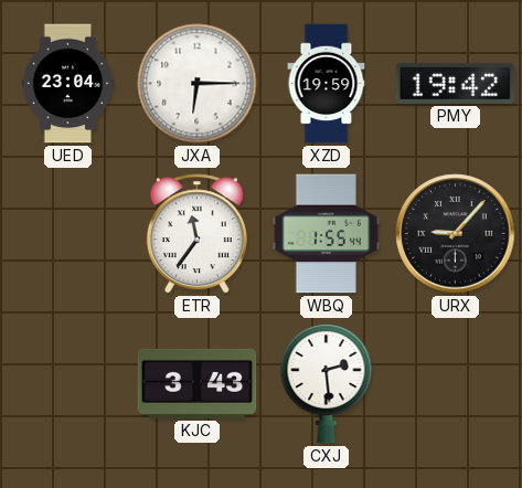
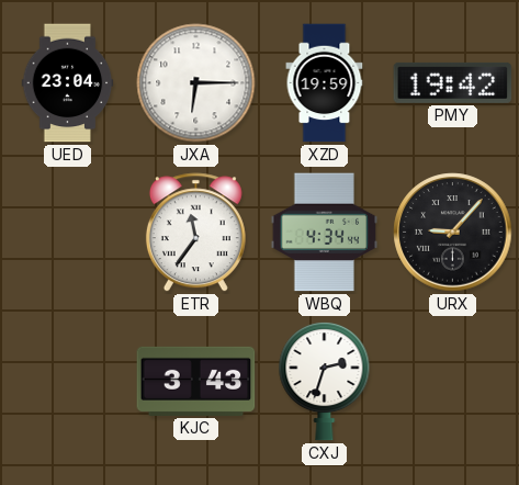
WBQ: 1:55 -> 4:34 (324, 233)
CXJ: 2:29 -> 2:33 (325, 381)
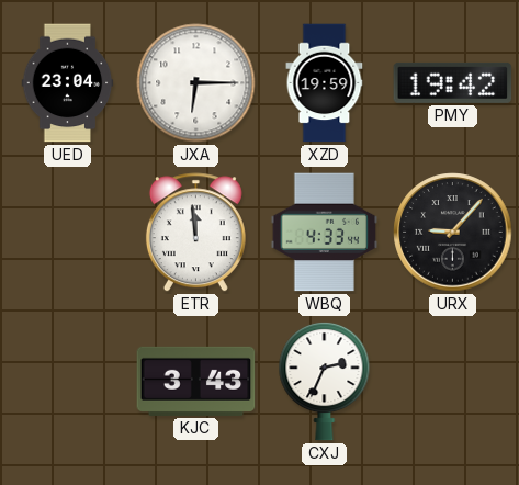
ETR: 11:36 -> 11:59 (195, 233)
WBQ: 4:34 -> 4:33 (324, 233)
CXJ: 2:33 -> 2:34 (325, 381)
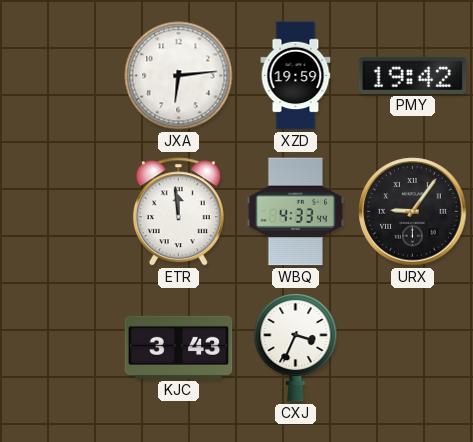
UED: 23:04 -> none (68, 83)
JXA: 6:15 -> 6:14 (179, 76)
URX: 9:07 -> 9:06 (413, 212)
CXJ: 2:34 -> 3:34 (296, 347)
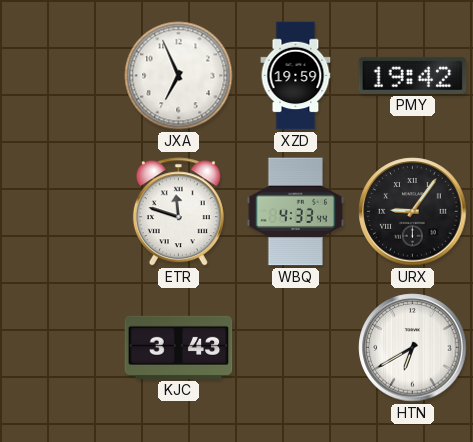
JXA: 6:14 -> 6:56 (179, 76)
ETR: 11:59 -> 11:48 (178, 212)
CXJ: 3:34 -> none (296, 347)
HTN: none -> 6:40 (413, 348)
